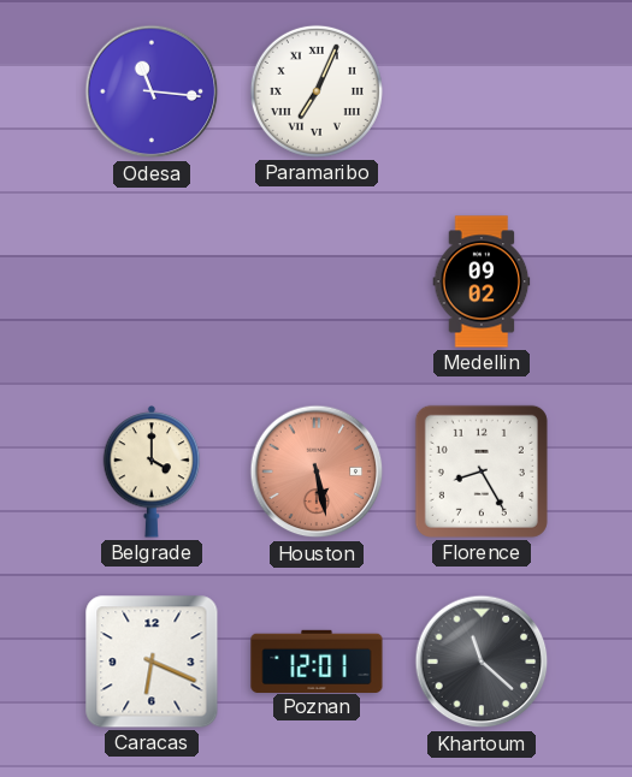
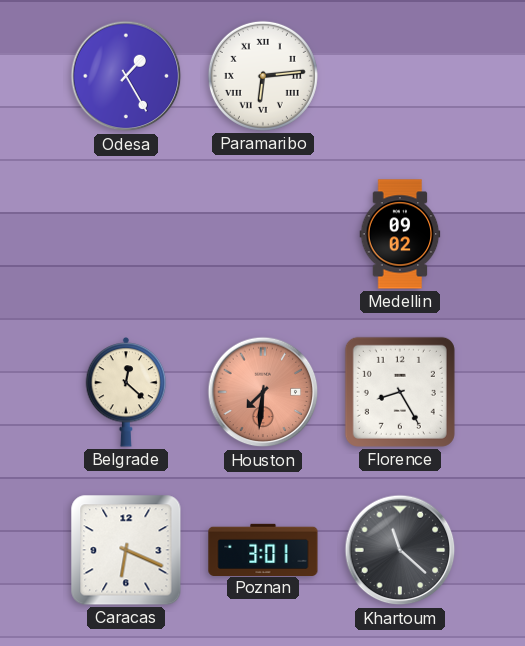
Odesa: 11:16 -> 1:25 (126, 76)
Paramaribo: 7:04 -> 6:14 (263, 76)
Belgrade: 4:00 -> 12:22 (126, 393)
Houston: 5:28 -> 7:31 (263, 392)
Poznan: 12:01 -> 3:01 (263, 549)
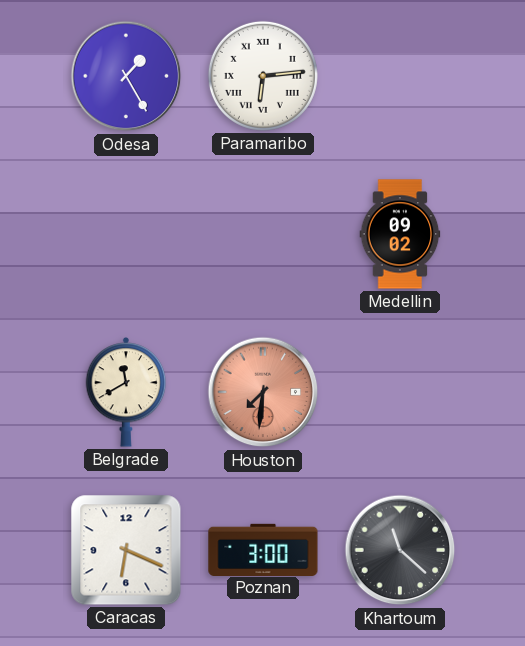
Belgrade: 12:22 -> 11:40 (126, 393)
Florence: 8:25 -> none (400, 392)
Poznan: 3:01 -> 3:00 (263, 549)
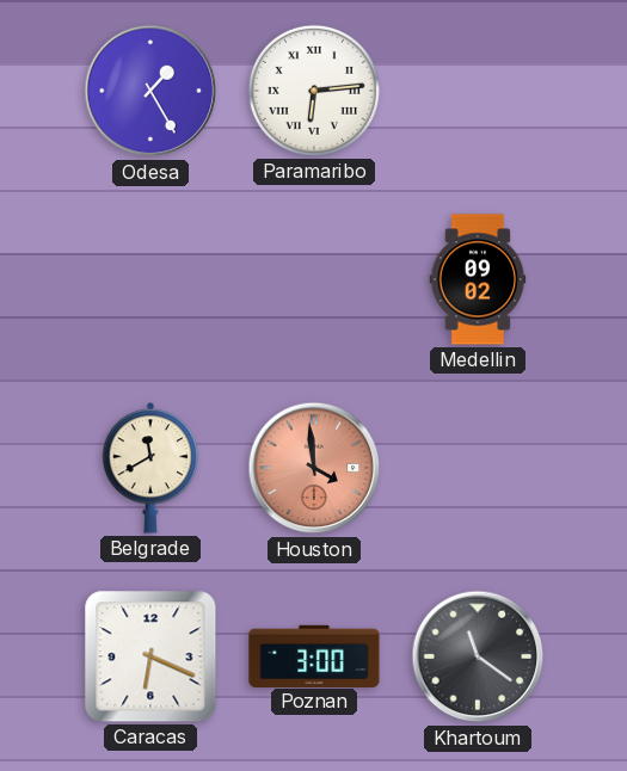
Houston: 7:31 -> 3:59 (314, 468)
Khartoum: 11:22 -> 11:21 (478, 656)
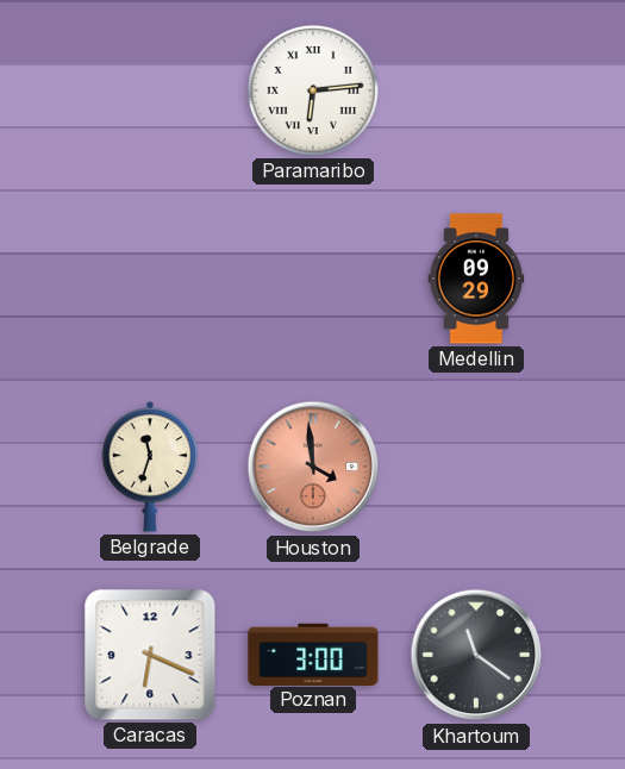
Odesa: 1:25 -> none (150, 91)
Medellin: 09:02 -> 09:29 (476, 279)
Belgrade: 11:40 -> 11:33 (150, 468)
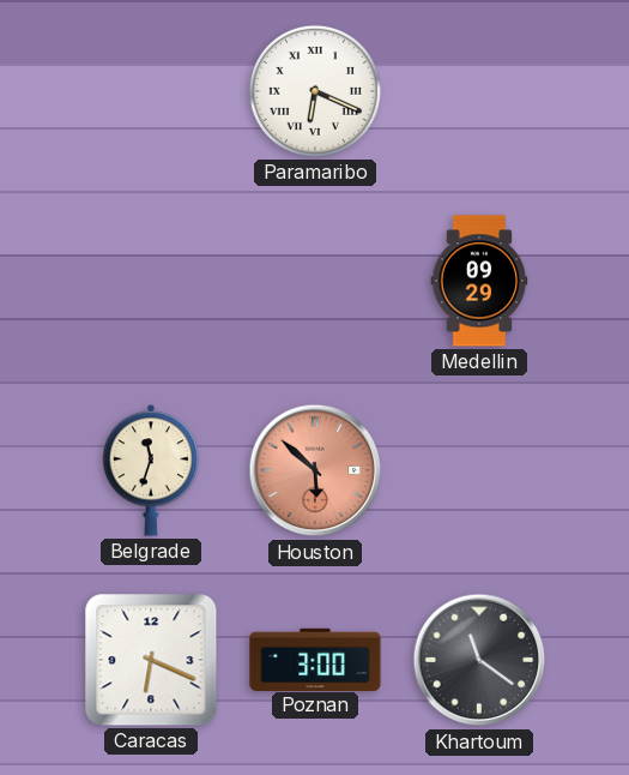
Paramaribo: 6:14 -> 6:19 (315, 91)
Houston: 3:59 -> 5:52 (315, 470)
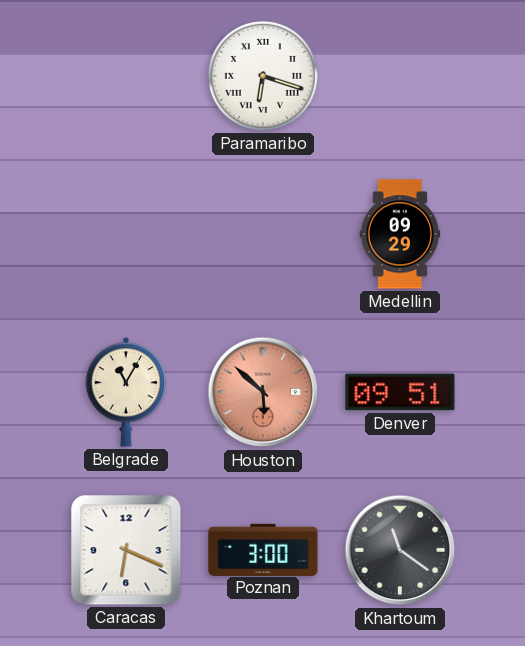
Paramaribo: 6:19 -> 6:18 (263, 76)
Belgrade: 11:33 -> 11:05 (126, 393)
Denver: none -> 09:51 (400, 392)
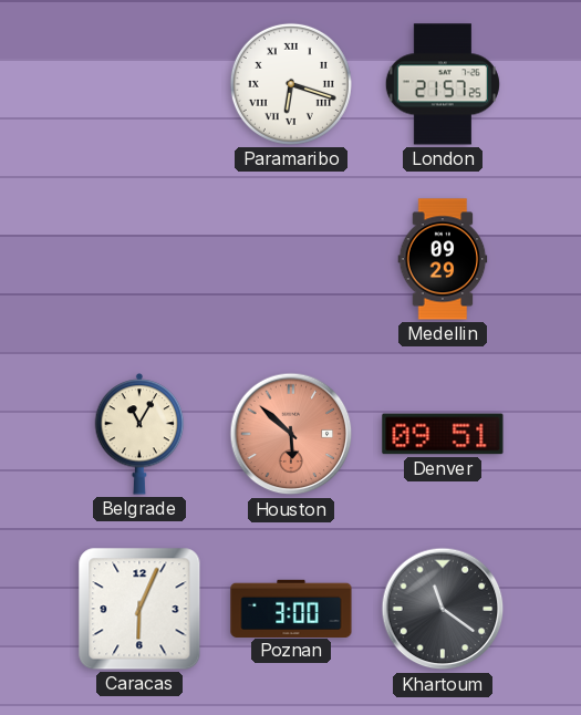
London: none -> 21:57 (443, 84)
Caracas: 6:19 -> 6:04 (139, 609)
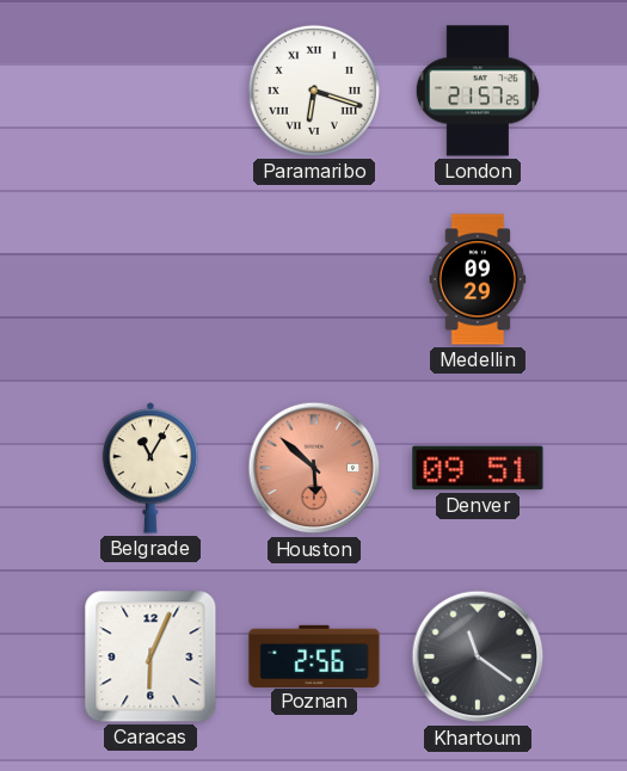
Poznan: 3:00 -> 2:56 (314, 655)
